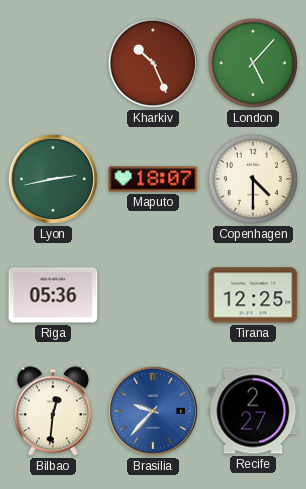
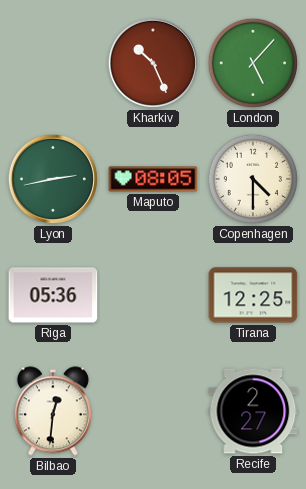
Maputo: 18:07 -> 08:05 (153, 179)
Brasilia: 9:37 -> none (153, 411)
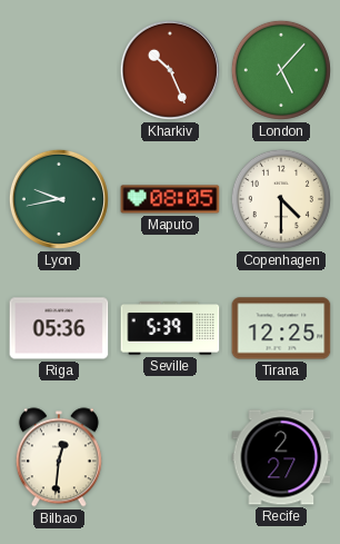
Lyon: 2:43 -> 9:43 (59, 199)
Seville: none -> 5:39 (170, 328)
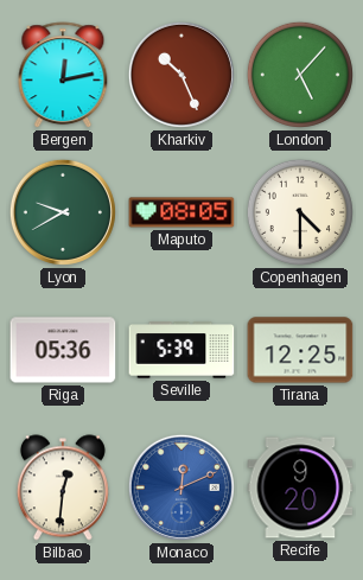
Bergen: none -> 12:13 (63, 76)
Lyon: 9:43 -> 9:40 (63, 212)
Monaco: none -> 12:11 (181, 487)
Recife: 2:27 -> 9:20 (300, 487)
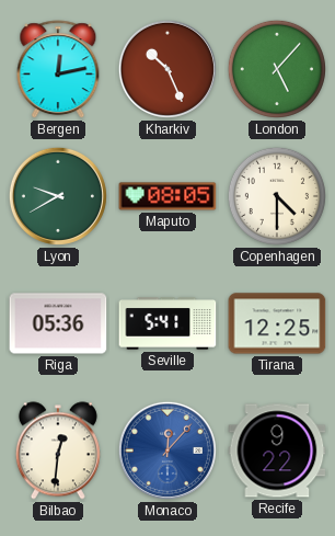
Seville: 5:39 -> 5:41 (168, 323)
Monaco: 12:11 -> 12:07 (168, 451)
Recife: 9:20 -> 9:22 (277, 451)
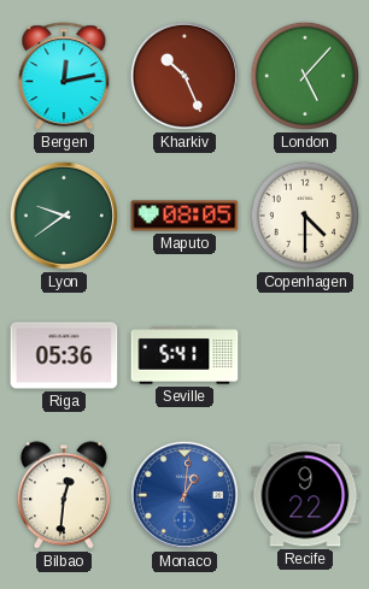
Lyon: 9:40 -> 9:39 (64, 216)
Tirana: 12:25 -> none (277, 323)
Monaco: 12:07 -> 1:01 (184, 495)
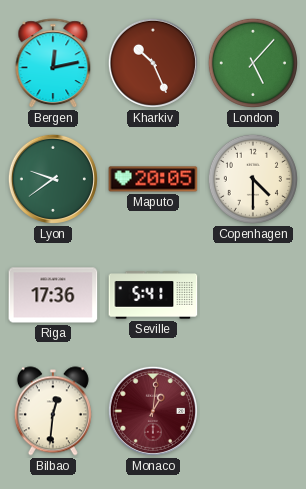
Maputo: 08:05 -> 20:05 (153, 179)
Riga: 05:36 -> 17:36 (53, 295)
Monaco dial: blue -> burgundy (153, 411)
Recife: 9:22 -> none (305, 495)
